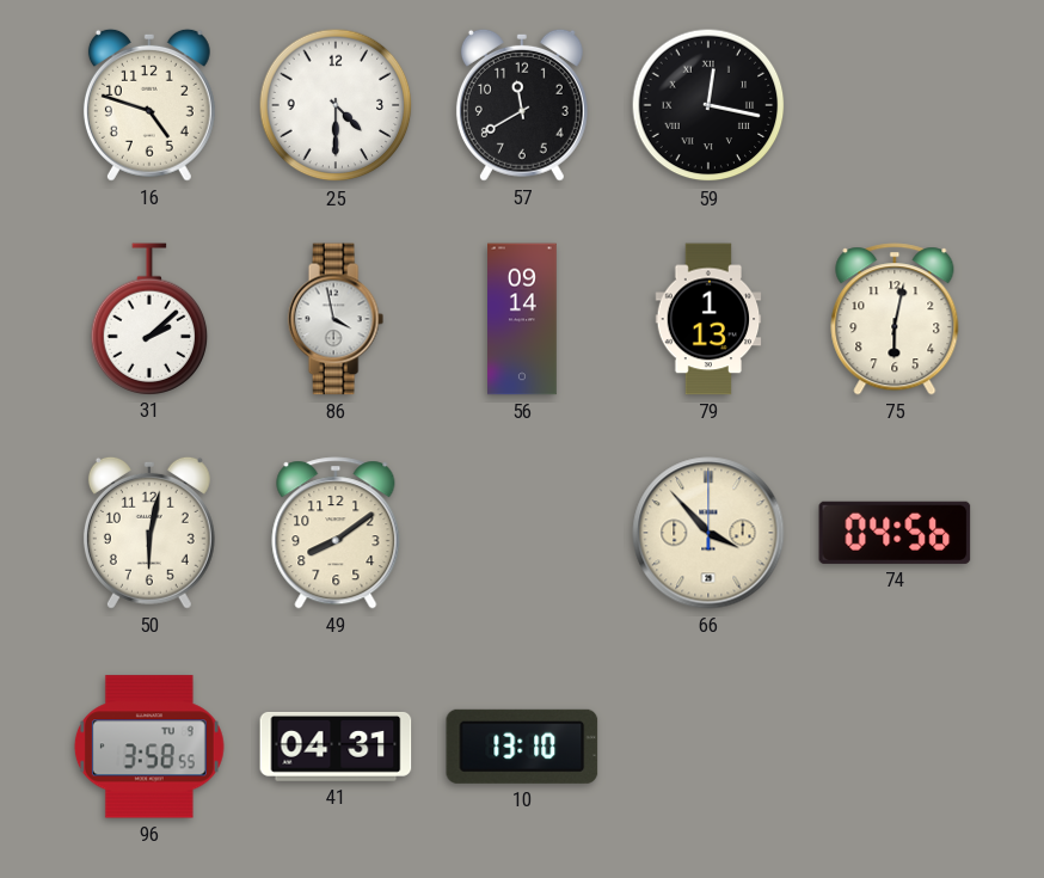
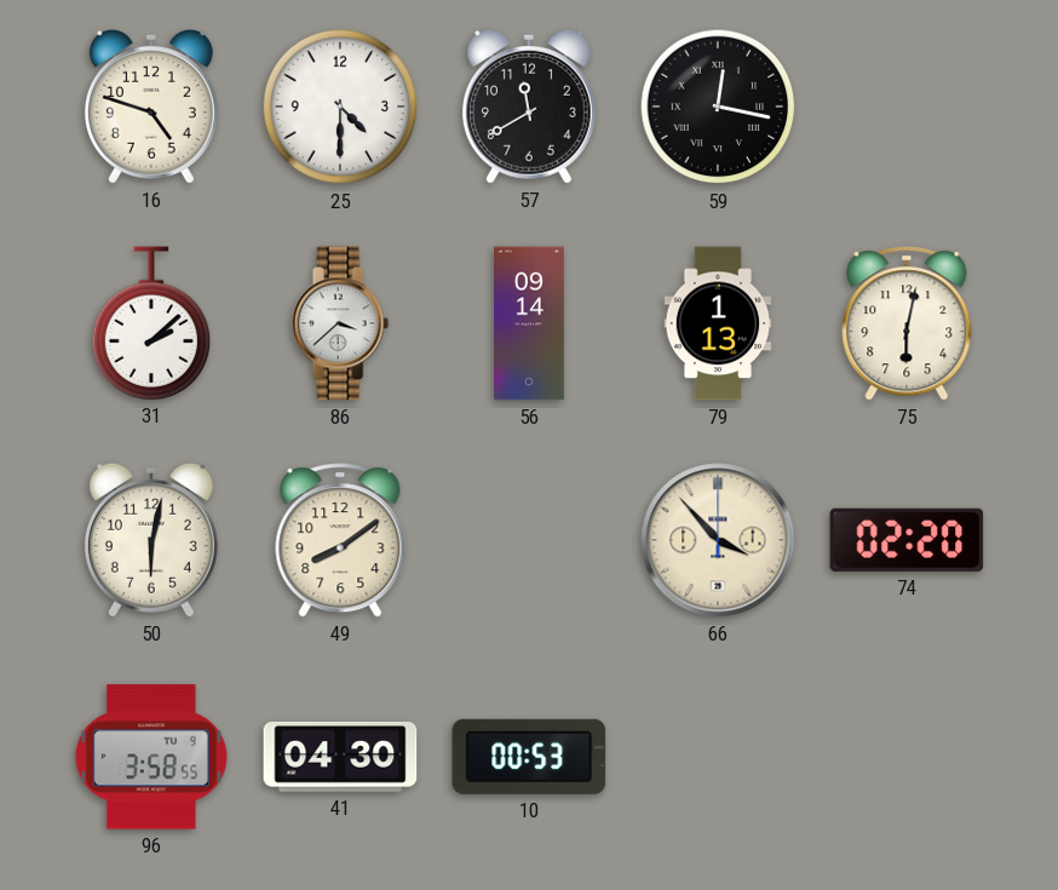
86: 3:58 -> 3:38 (340, 323)
74: 04:56 -> 02:20 (907, 540)
41: 04:31 -> 04:30 (340, 757)
10: 13:10 -> 00:53 (529, 757)
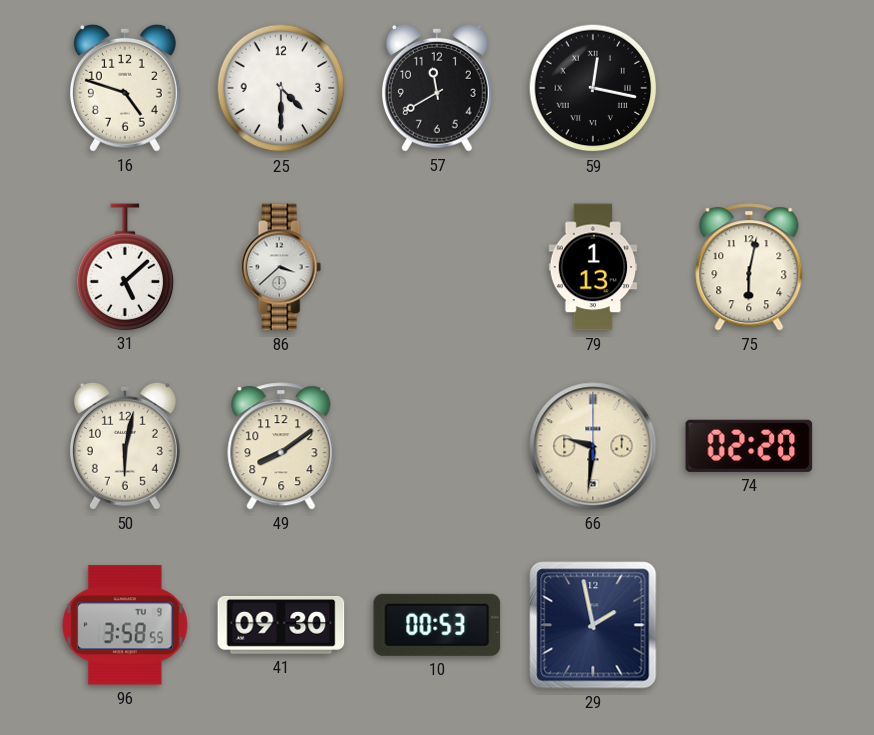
31: 2:08 -> 5:08 (125, 267)
56: 09:14 -> none (530, 323)
66: 3:53 -> 9:31 (593, 446)
41: 04:30 -> 09:30 (281, 625)
29: none -> 1:58 (593, 625)
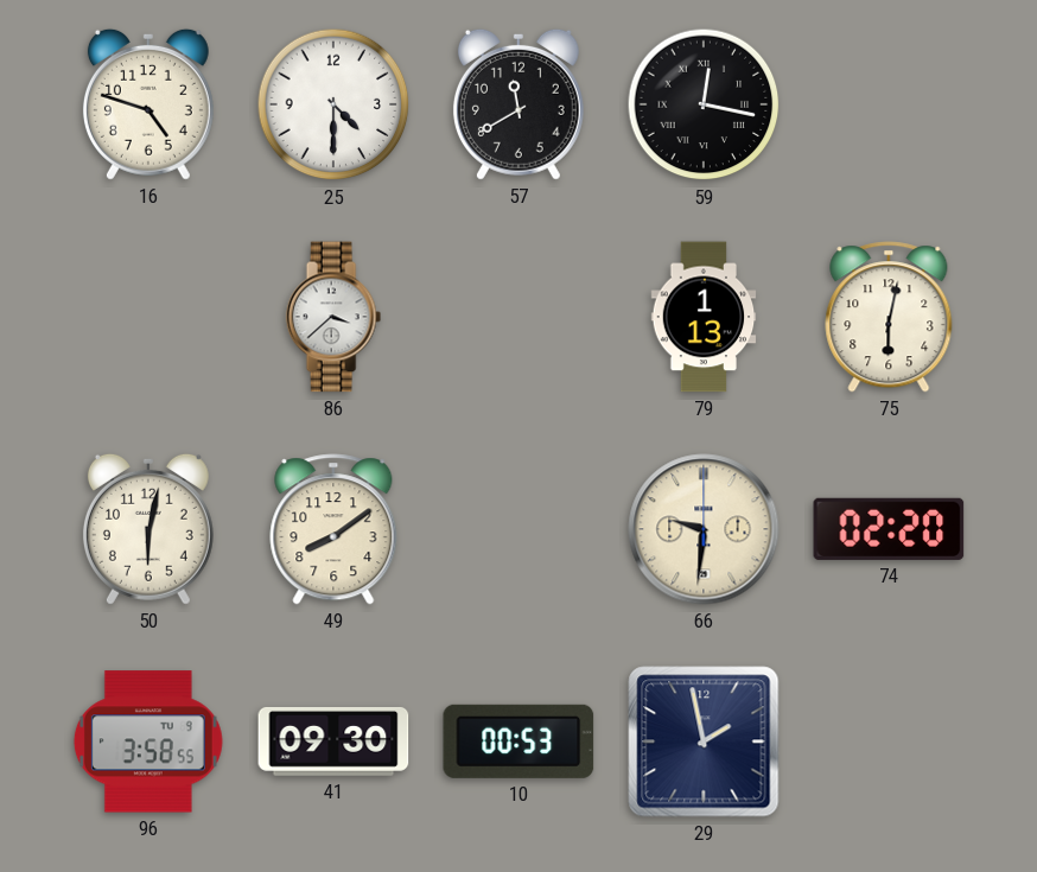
31: 5:08 -> none (125, 267)
